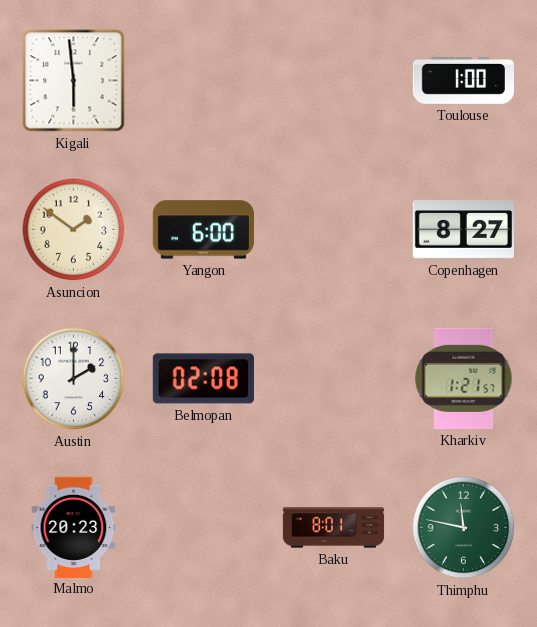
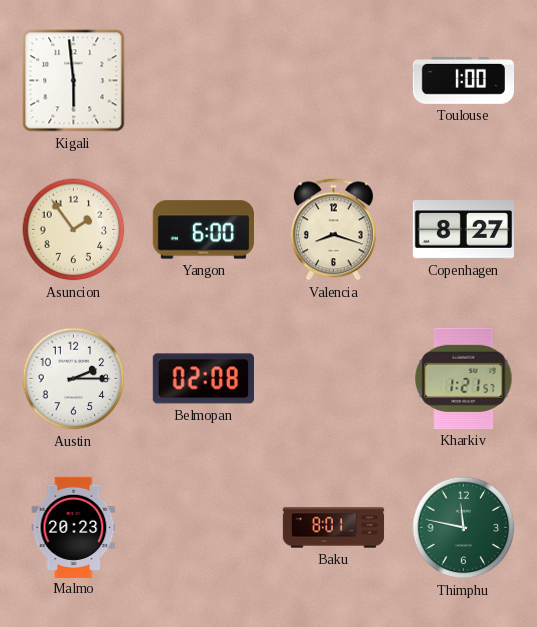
Asuncion: 1:51 -> 1:54 (74, 230)
Valencia: none -> 8:18 (333, 230)
Austin: 2:00 -> 2:15 (74, 379)
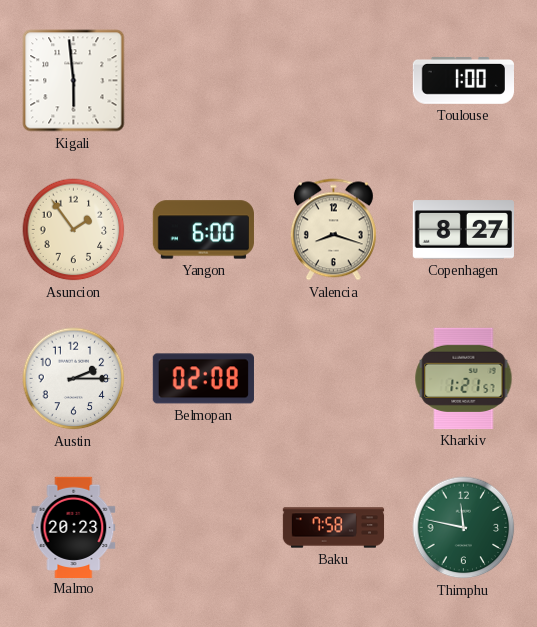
Baku: 8:01 -> 7:58 (334, 528)
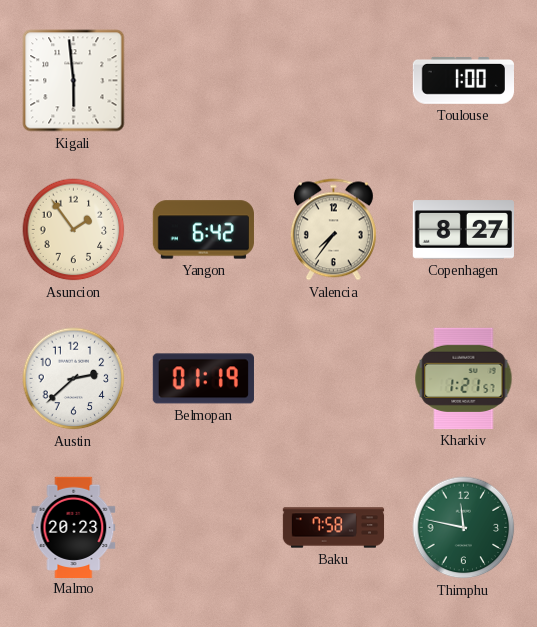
Yangon: 6:00 -> 6:42 (203, 230)
Valencia: 8:18 -> 7:36 (333, 230)
Austin: 2:15 -> 2:38 (74, 379)
Belmopan: 02:08 -> 01:19 (203, 379)
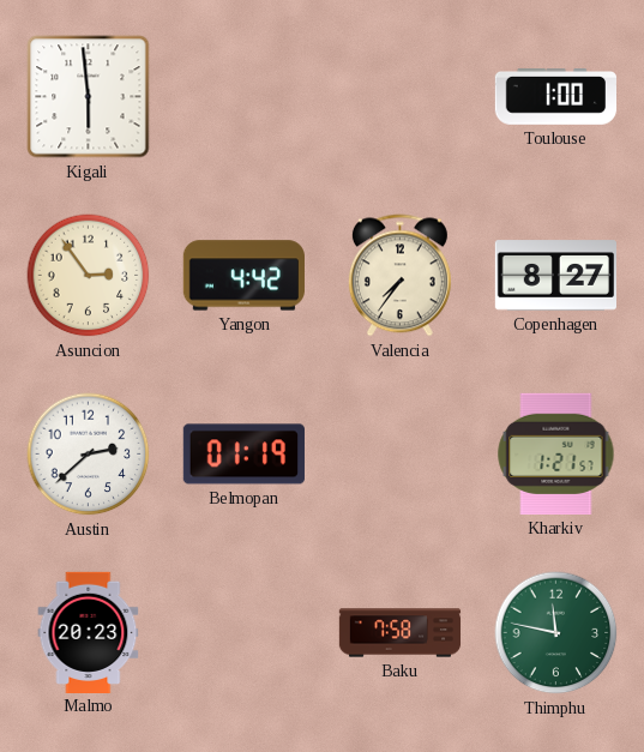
Asuncion: 1:54 -> 2:54 (89, 276)
Yangon: 6:42 -> 4:42 (243, 276)
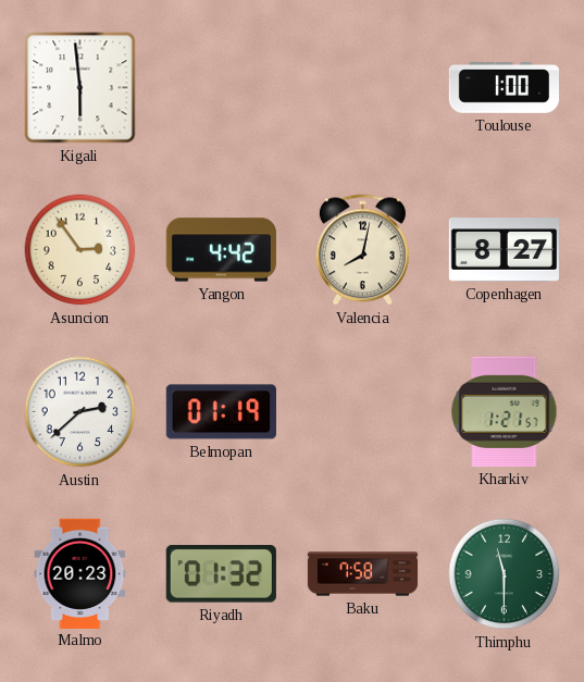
Valencia: 7:36 -> 8:02 (362, 250)
Riyadh: none -> 01:32 (221, 574)
Thimphu: 11:47 -> 11:30 (505, 574)
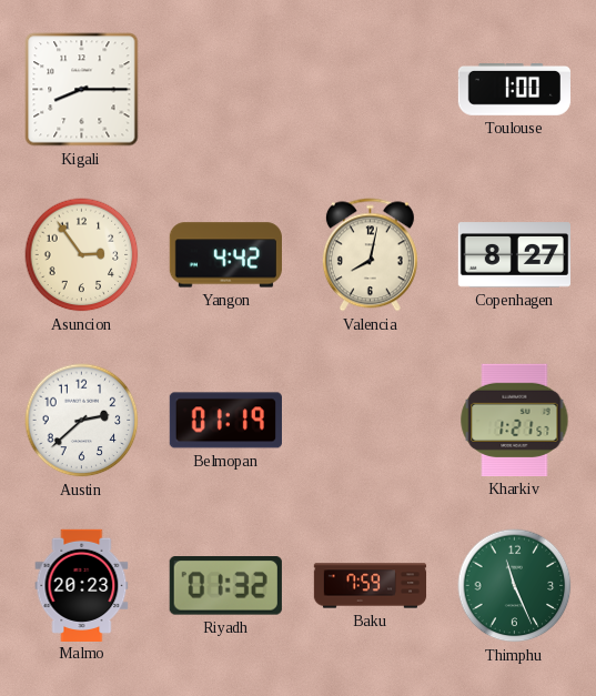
Kigali: 5:59 -> 8:15 (82, 90)
Baku: 7:58 -> 7:59 (371, 586)
Thimphu: 11:30 -> 11:26 (515, 586)
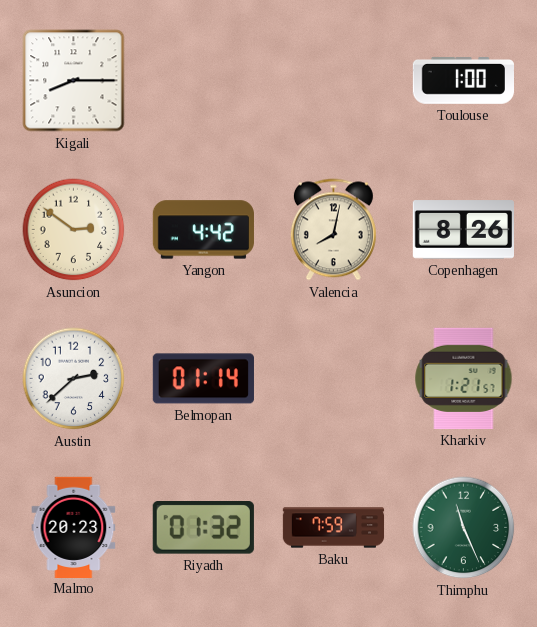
Asuncion: 2:54 -> 2:51 (74, 230)
Copenhagen: 8:27 -> 8:26 (463, 230)
Belmopan: 01:19 -> 01:14 (203, 379)
